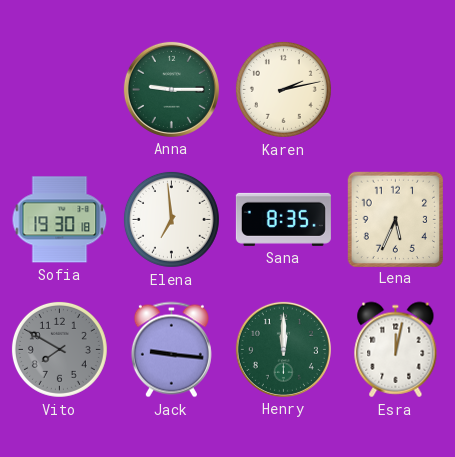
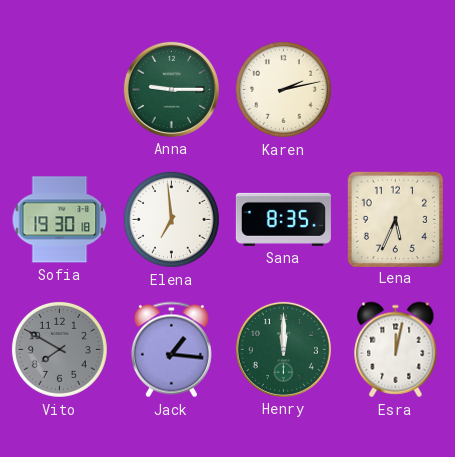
Jack: 9:16 -> 1:16 (171, 350)
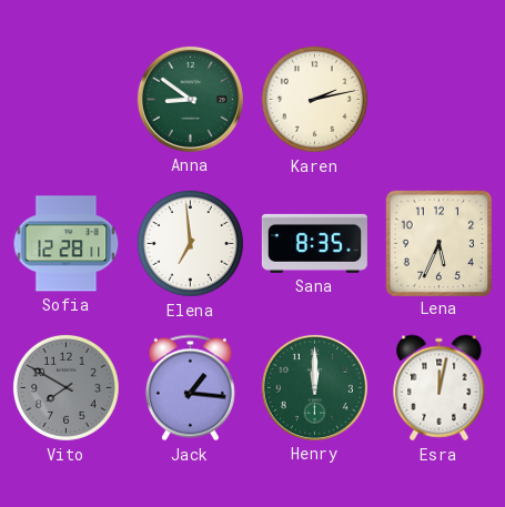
Anna: 9:15 -> 8:51 (190, 99)
Sofia: 19:30 -> 12:28 (67, 244)
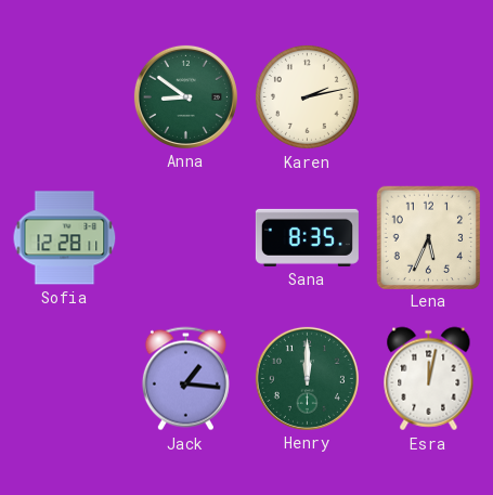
Elena: 6:59 -> none (190, 243)
Vito: 7:50 -> none (65, 387)
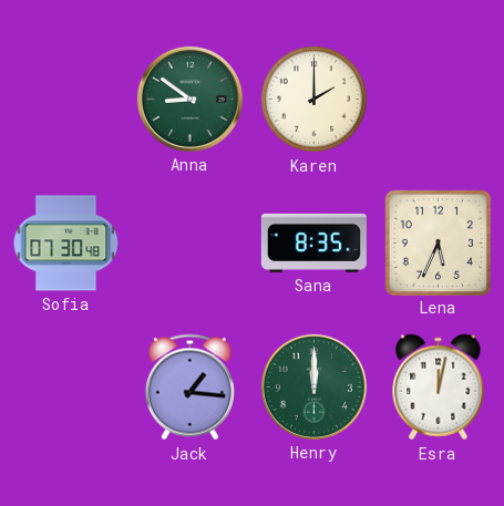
Karen: 2:13 -> 2:00 (313, 99)
Sofia: 12:28 -> 07:30 (66, 244)
